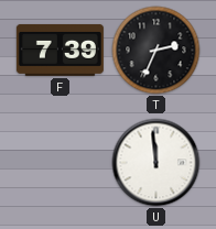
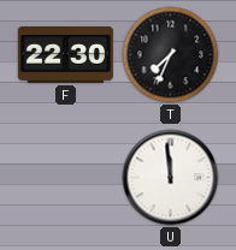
F: 7:39 -> 22:30 (65, 54)
T: 2:34 -> 7:34 (171, 55)
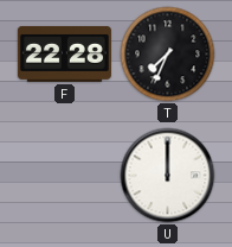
F: 22:30 -> 22:28 (64, 53)
U: 11:59 -> 12:00 (168, 176)
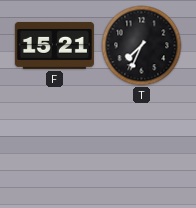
F: 22:28 -> 15:21 (54, 45)
U: 12:00 -> none (168, 176)
